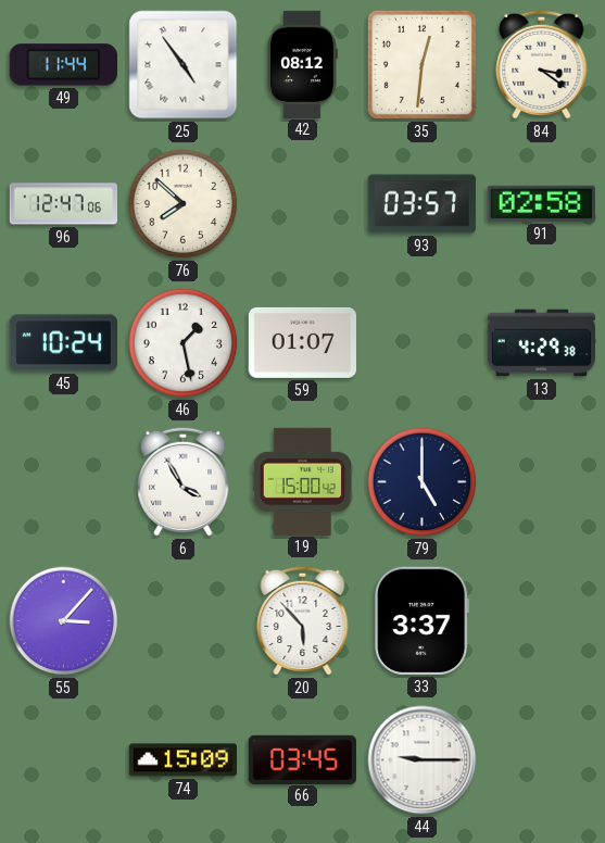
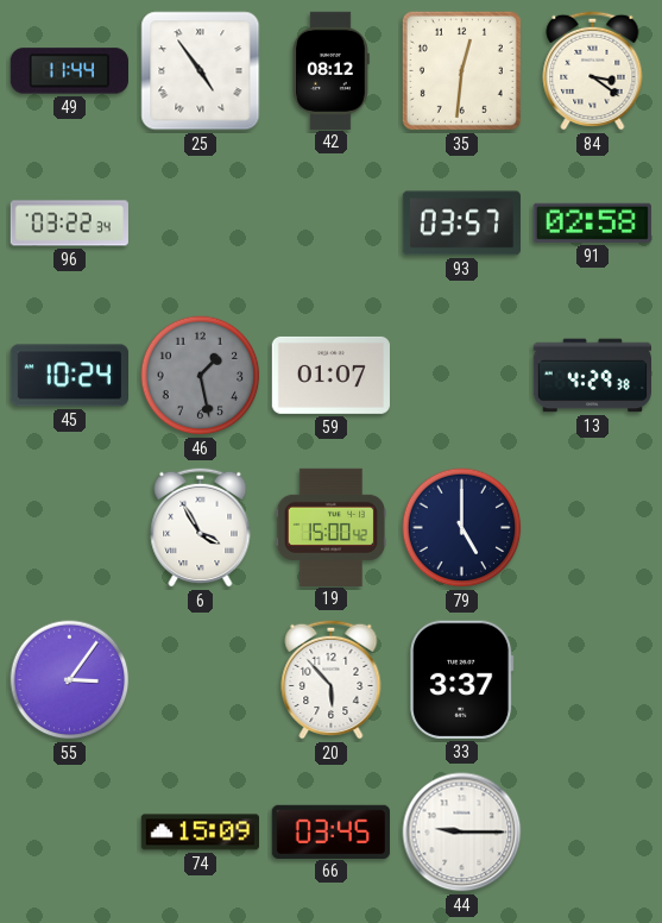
96: 12:47 -> 03:22 (69, 224)
76: 7:52 -> none (184, 204)
46 dial: white -> grey (201, 376)
55: 3:07 -> 3:06 (70, 680)
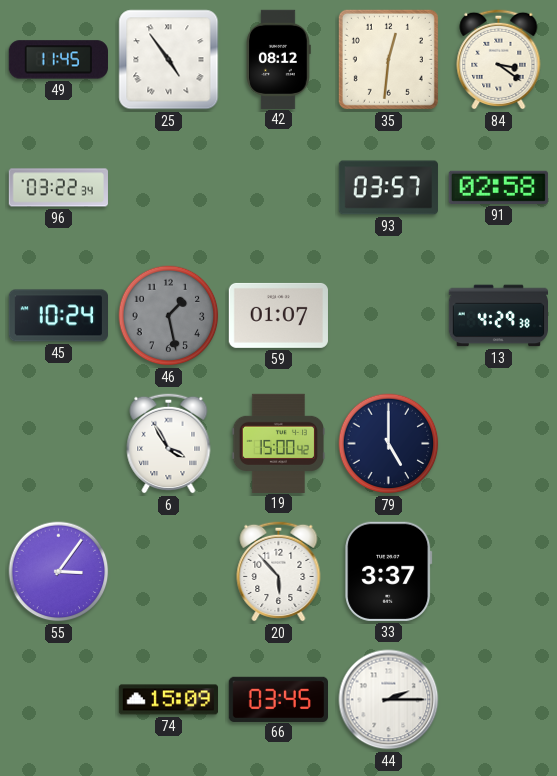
49: 11:44 -> 11:45 (58, 60)
44: 9:15 -> 2:15 (389, 700)
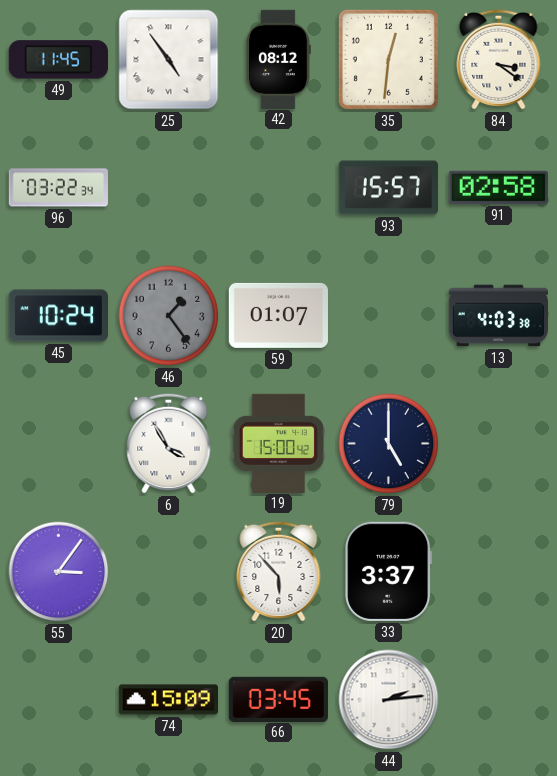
93: 03:57 -> 15:57 (388, 188)
46: 1:28 -> 1:24 (169, 316)
13: 4:29 -> 4:03 (498, 316)
44: 2:15 -> 2:14 (389, 700)
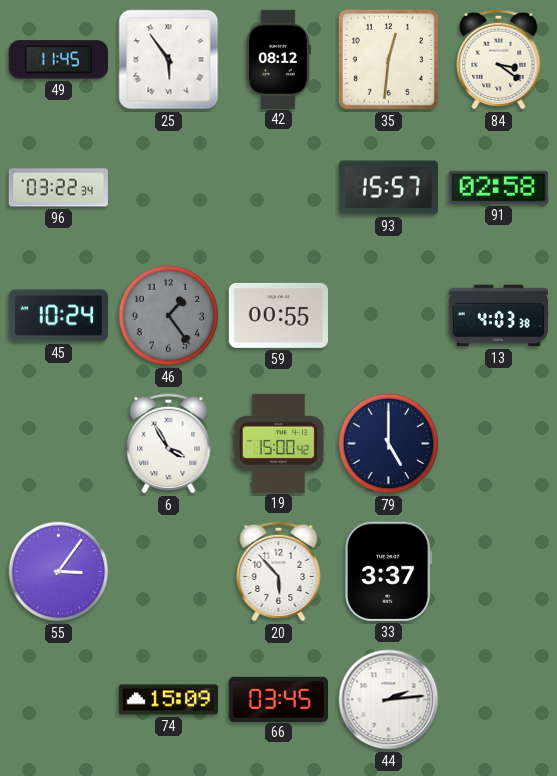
25: 4:54 -> 5:54 (169, 60)
59: 01:07 -> 00:55 (278, 315)
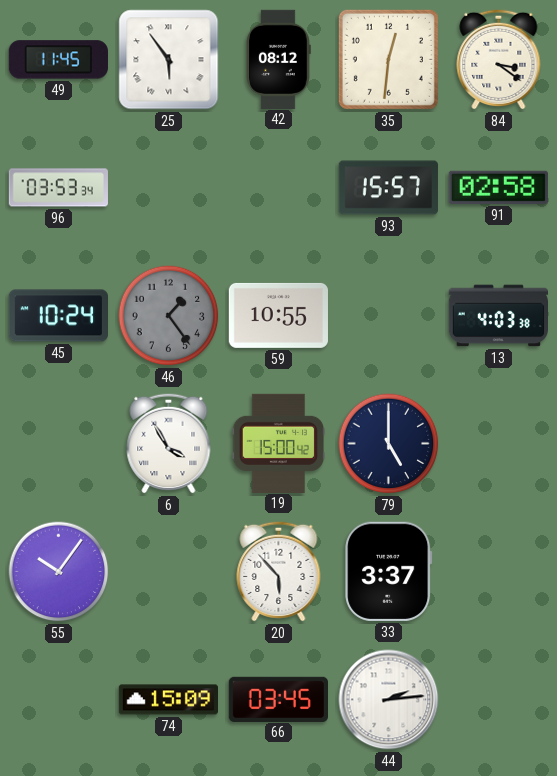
96: 03:22 -> 03:53 (58, 188)
59: 00:55 -> 10:55 (278, 315)
55: 3:06 -> 10:06 (59, 572)
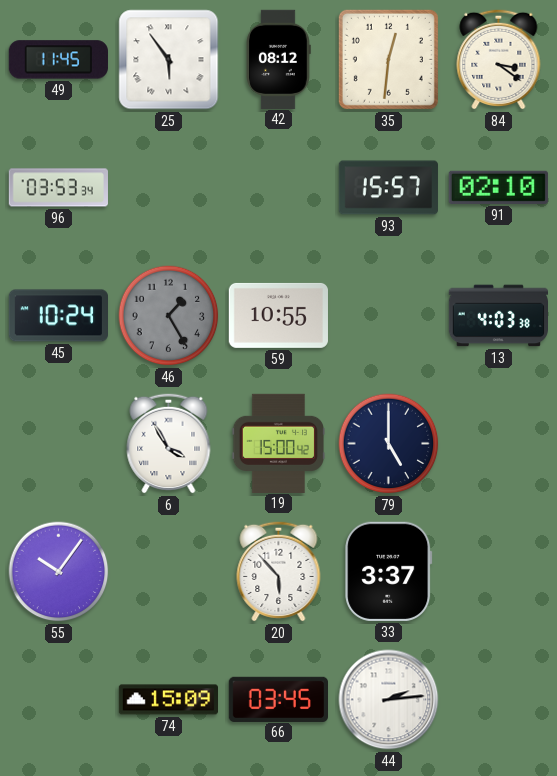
91: 02:58 -> 02:10 (498, 187)
46: 1:24 -> 1:25 (169, 316)
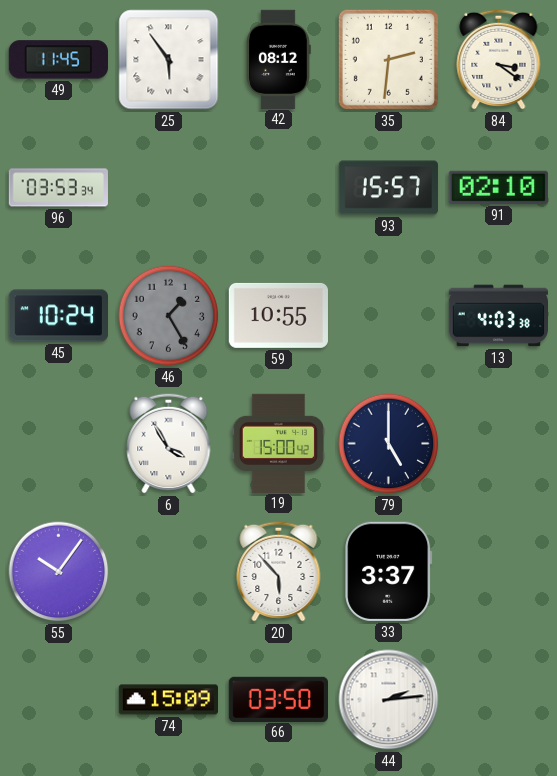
35: 12:31 -> 2:31 (388, 59)
66: 03:45 -> 03:50 (278, 699)
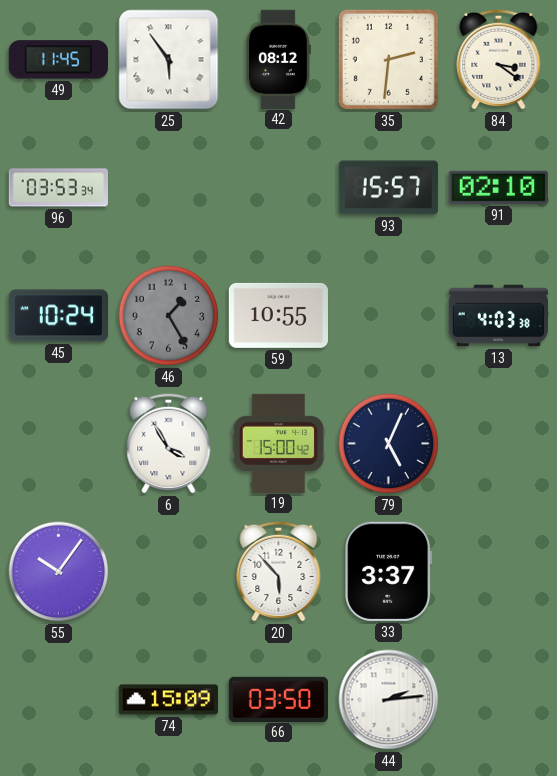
79: 5:00 -> 5:04 (389, 444)
